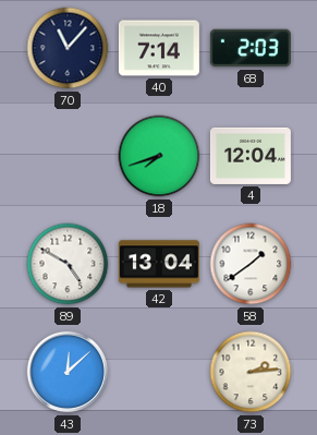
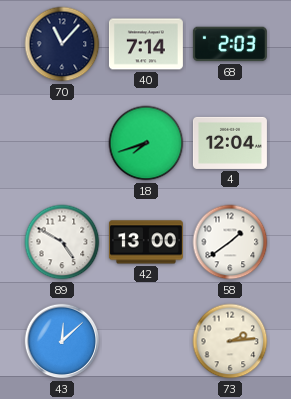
42: 13:04 -> 13:00 (146, 242)
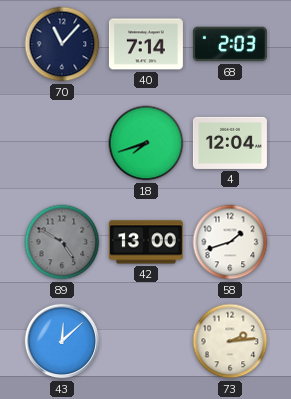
89 dial: white -> grey (62, 242)
58: 1:39 -> 1:42 (230, 242)
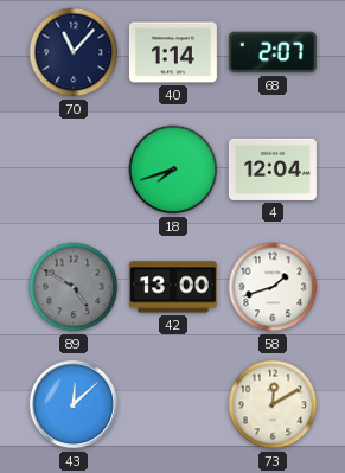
40: 7:14 -> 1:14 (173, 52)
68: 2:03 -> 2:07 (273, 52)
73: 2:14 -> 12:10 (273, 404)
